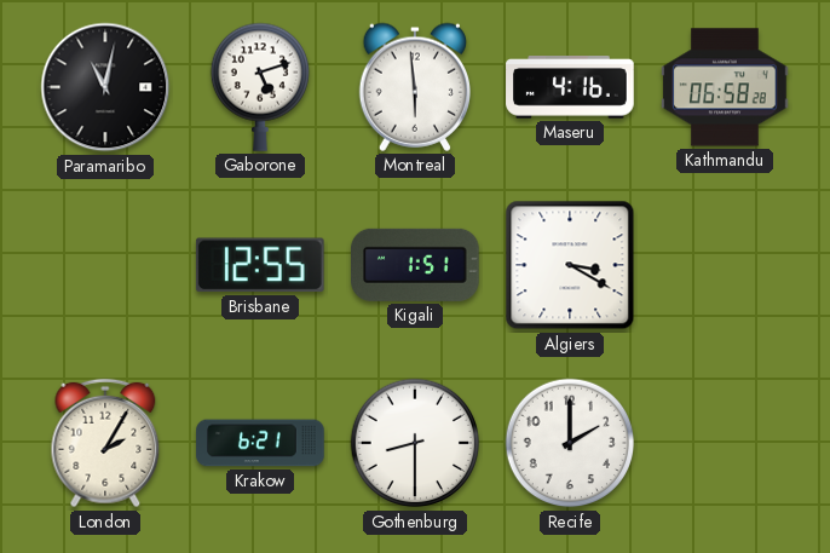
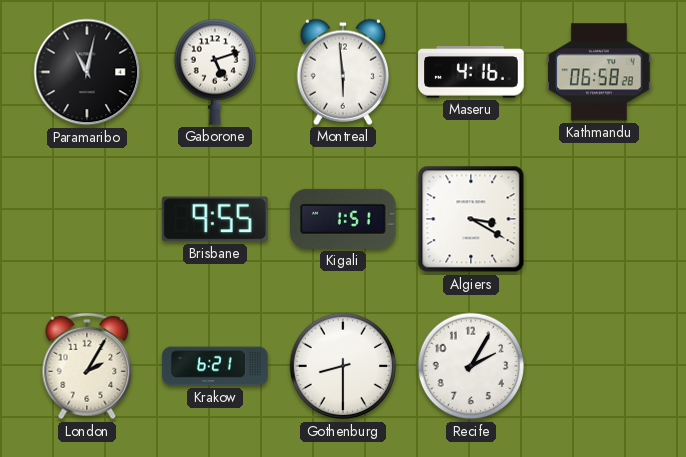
Brisbane: 12:55 -> 9:55 (215, 219)
Recife: 2:00 -> 2:05 (471, 366)
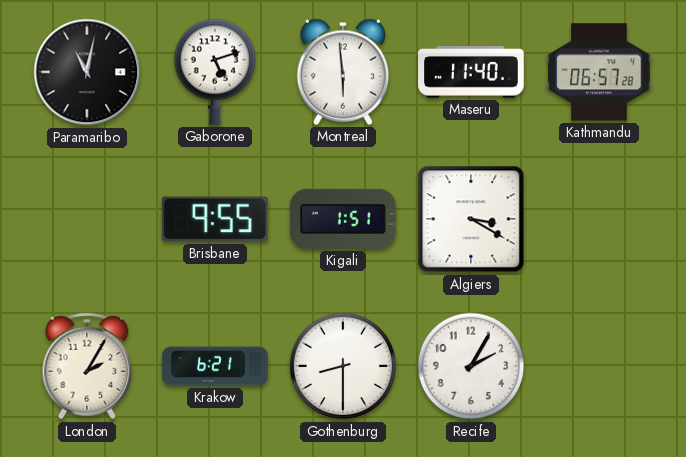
Maseru: 4:16 -> 11:40 (471, 72)
Kathmandu: 06:58 -> 06:57 (599, 72)
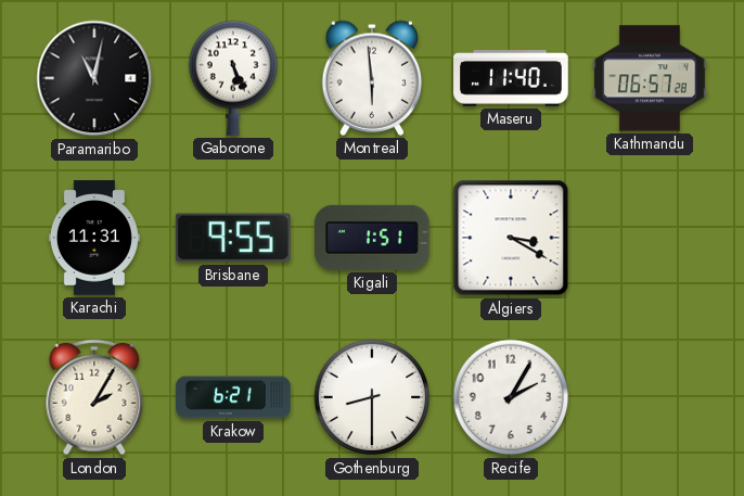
Gaborone: 5:12 -> 5:26 (232, 78)
Karachi: none -> 11:31 (94, 238)
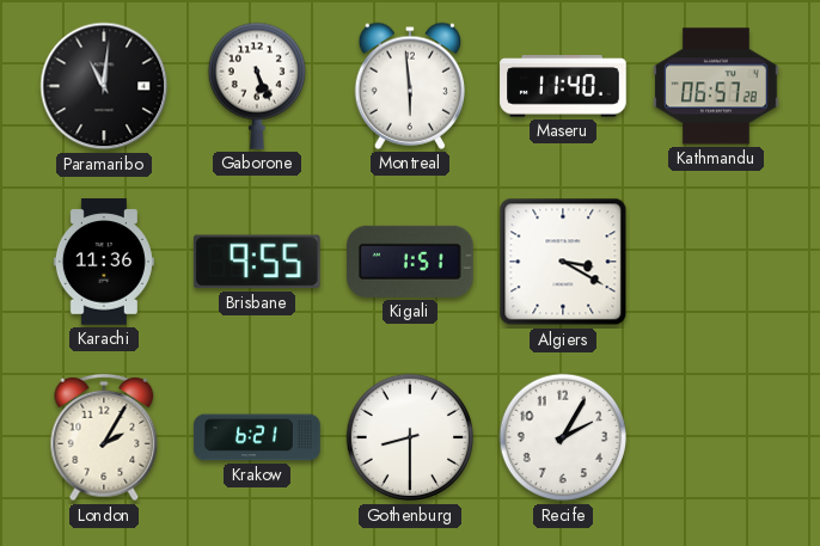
Paramaribo: 11:02 -> 11:01 (104, 86)
Karachi: 11:31 -> 11:36 (104, 262)
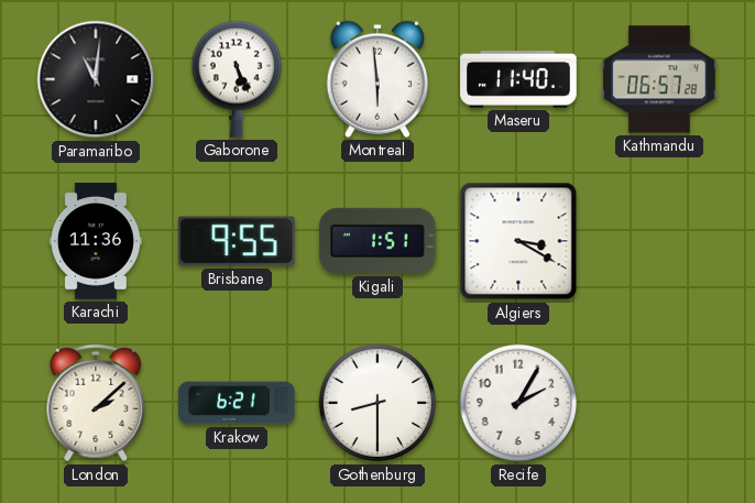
London: 2:05 -> 2:08 (96, 403)
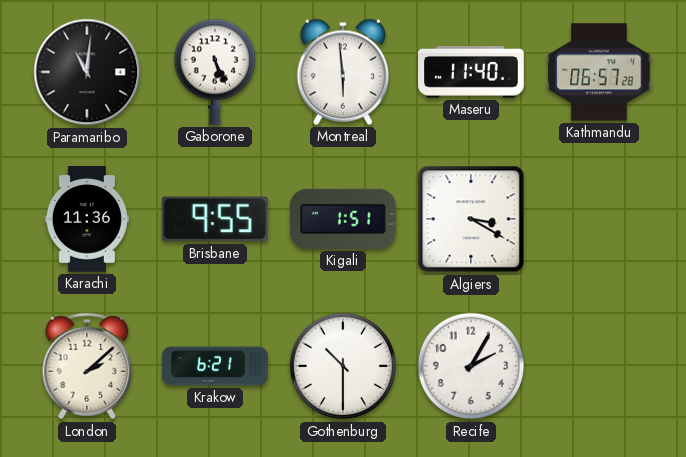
Gothenburg: 8:30 -> 10:30 (343, 366)
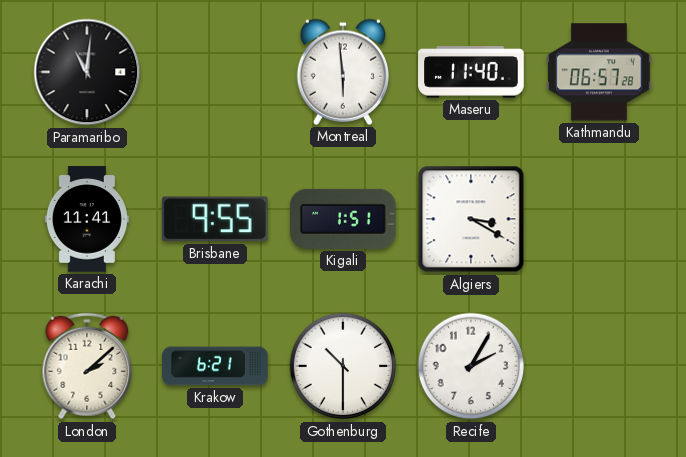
Gaborone: 5:26 -> none (214, 72)
Karachi: 11:36 -> 11:41 (87, 219)
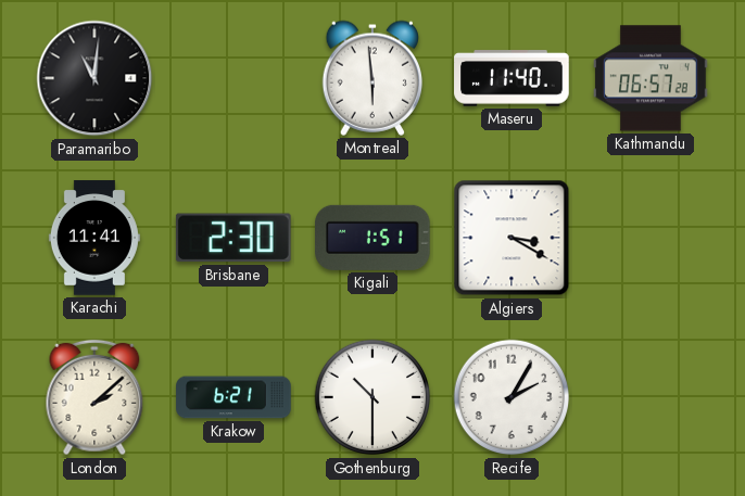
Brisbane: 9:55 -> 2:30 (233, 238)
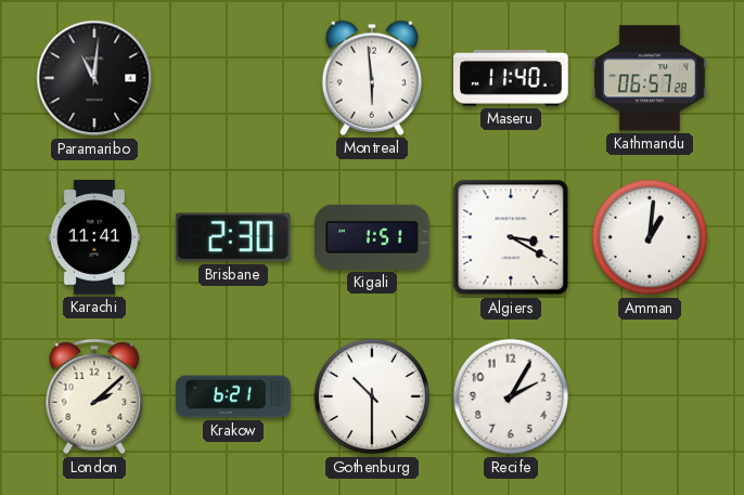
Amman: none -> 1:01 (650, 237)
